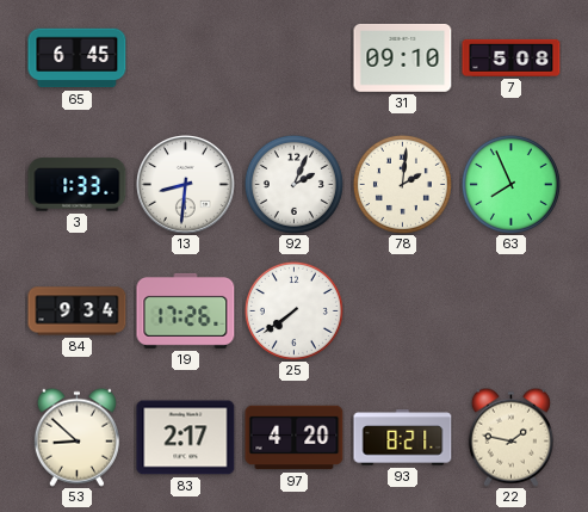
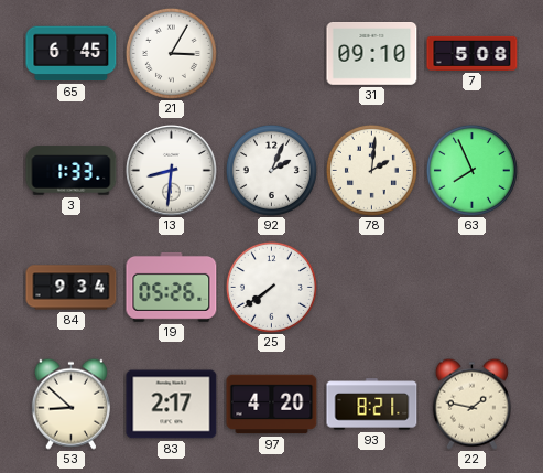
21: none -> 3:05 (171, 53)
19: 17:26 -> 05:26 (172, 287)
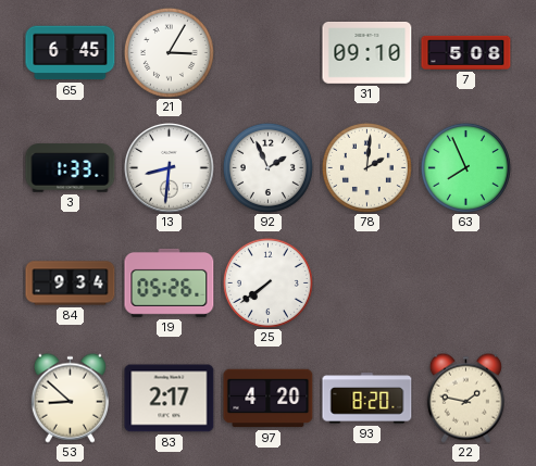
92: 2:04 -> 1:56 (267, 167)
93: 8:21 -> 8:20 (367, 399)
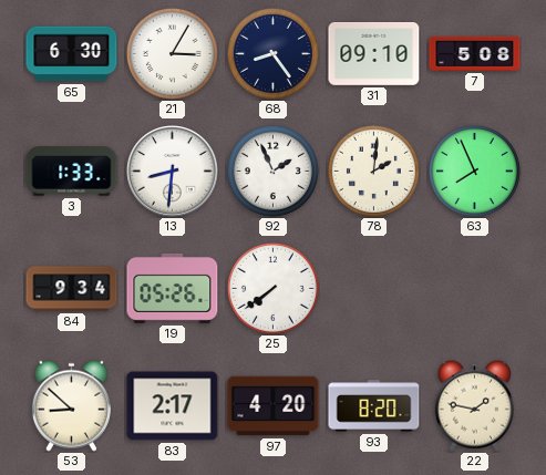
65: 6:45 -> 6:30 (72, 54)
68: none -> 8:24 (272, 53)
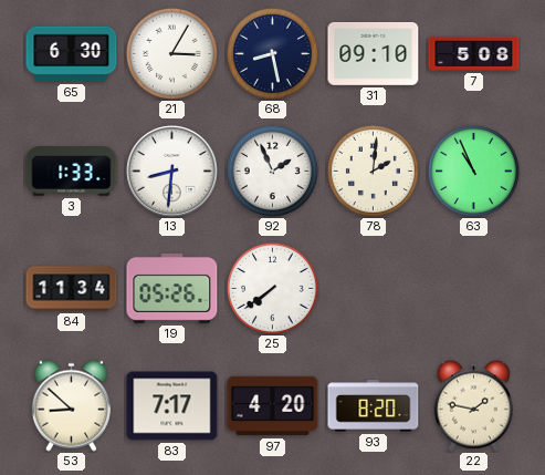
68: 8:24 -> 8:28 (272, 53)
63: 7:56 -> 10:56 (473, 171)
84: 9:34 -> 11:34 (72, 289)
83: 2:17 -> 7:17 (172, 406)
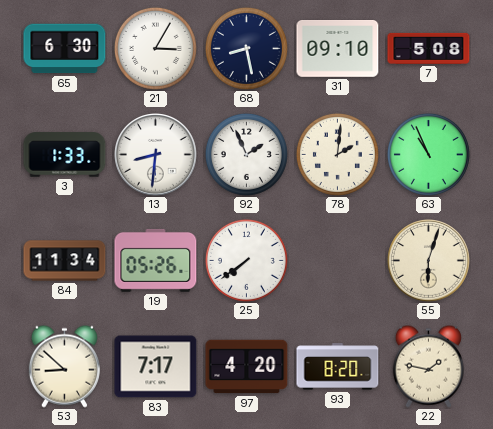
55: none -> 6:03 (429, 261)
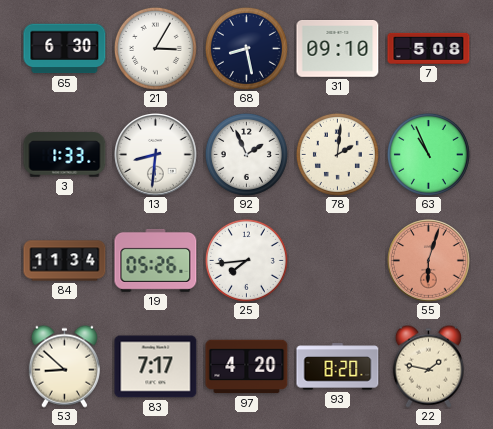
25: 7:39 -> 7:44 (246, 260)
55 dial: cream -> salmon (429, 261)
